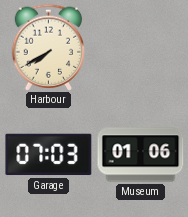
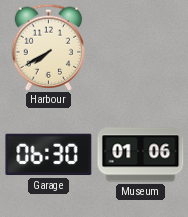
Garage: 07:03 -> 06:30 (49, 155)
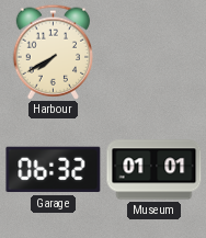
Garage: 06:30 -> 06:32 (54, 170)
Museum: 01:06 -> 01:01 (154, 170)
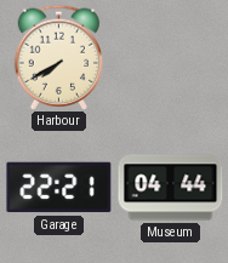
Garage: 06:32 -> 22:21 (59, 188)
Museum: 01:01 -> 04:44 (171, 188)
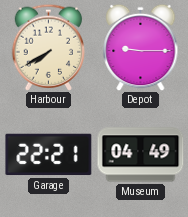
Depot: none -> 9:15 (141, 47)
Museum: 04:44 -> 04:49 (141, 155)
